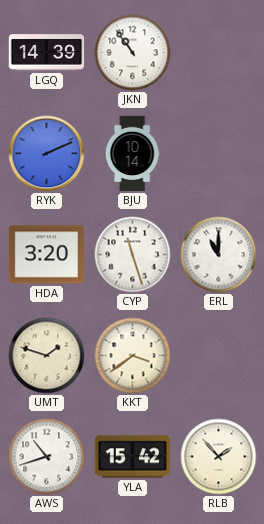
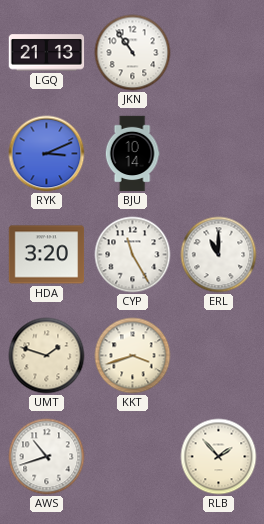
LGQ: 14:39 -> 21:13 (47, 53)
RYK: 2:11 -> 3:11 (47, 154)
CYP: 11:27 -> 11:25 (133, 255)
KKT: 3:39 -> 3:42 (133, 356)
YLA: 15:42 -> none (132, 457)
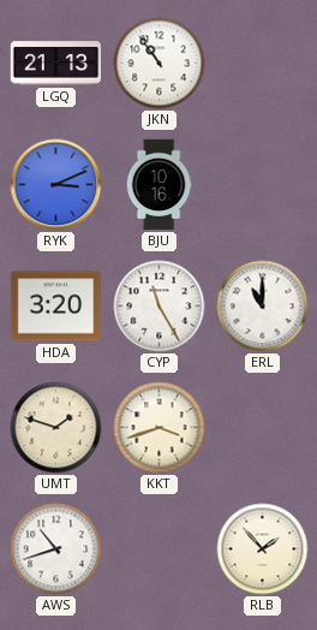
BJU: 10:14 -> 10:16 (158, 185)
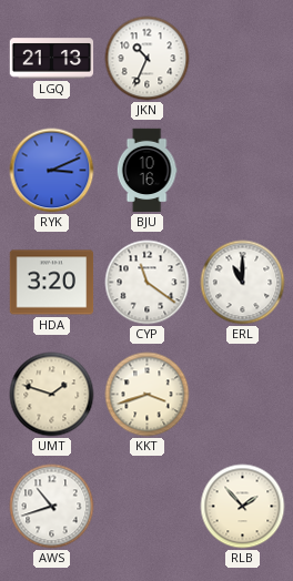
JKN: 10:54 -> 10:34 (148, 59)
CYP: 11:25 -> 11:21 (148, 283)
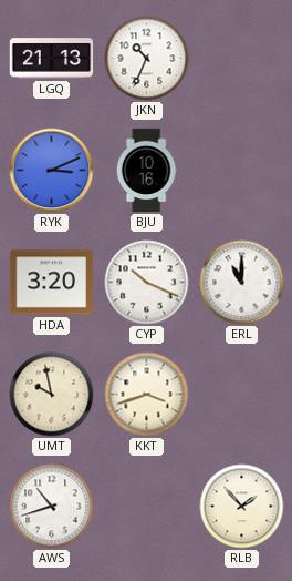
CYP: 11:21 -> 10:19 (147, 283)
UMT: 1:48 -> 9:58 (52, 395)
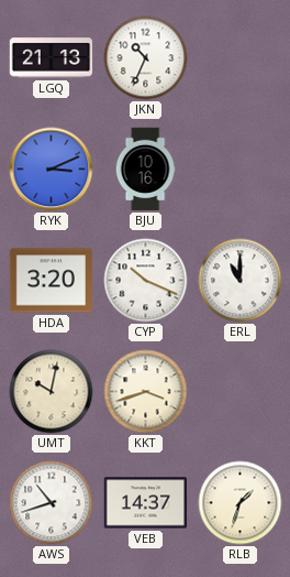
UMT: 9:58 -> 10:02 (52, 392)
VEB: none -> 14:37 (146, 503)
RLB: 1:53 -> 1:33 (241, 503)
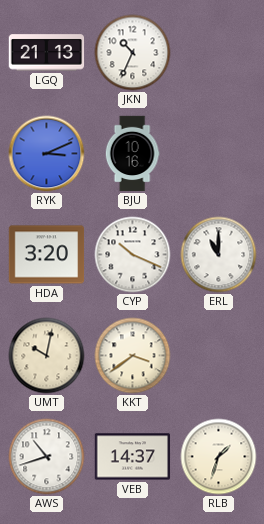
KKT: 3:42 -> 3:39 (133, 356)
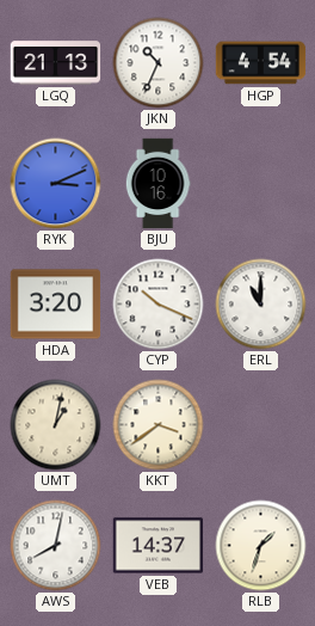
HGP: none -> 4:54 (261, 63)
UMT: 10:02 -> 1:02 (56, 425)
AWS: 10:42 -> 8:02 (56, 546)
